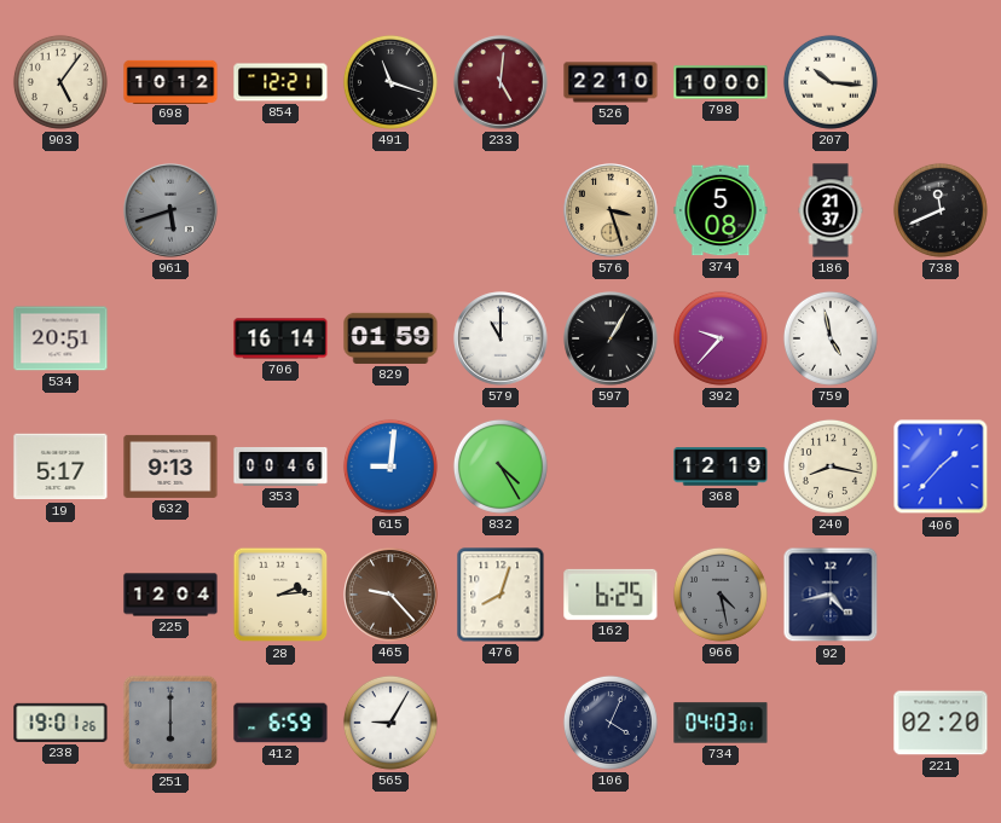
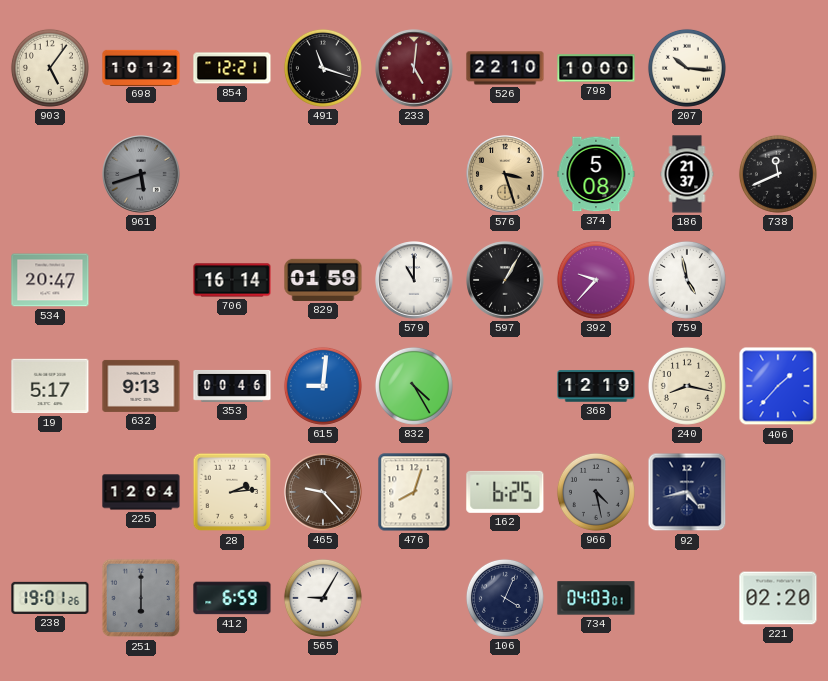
534: 20:51 -> 20:47 (50, 280)
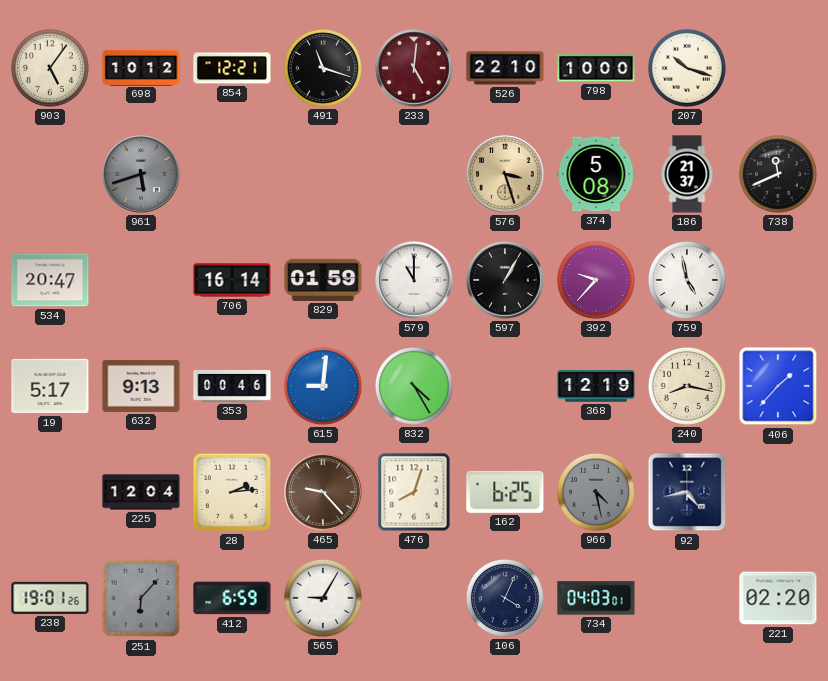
207: 10:16 -> 10:18 (687, 68)
251: 6:00 -> 6:07 (141, 598)
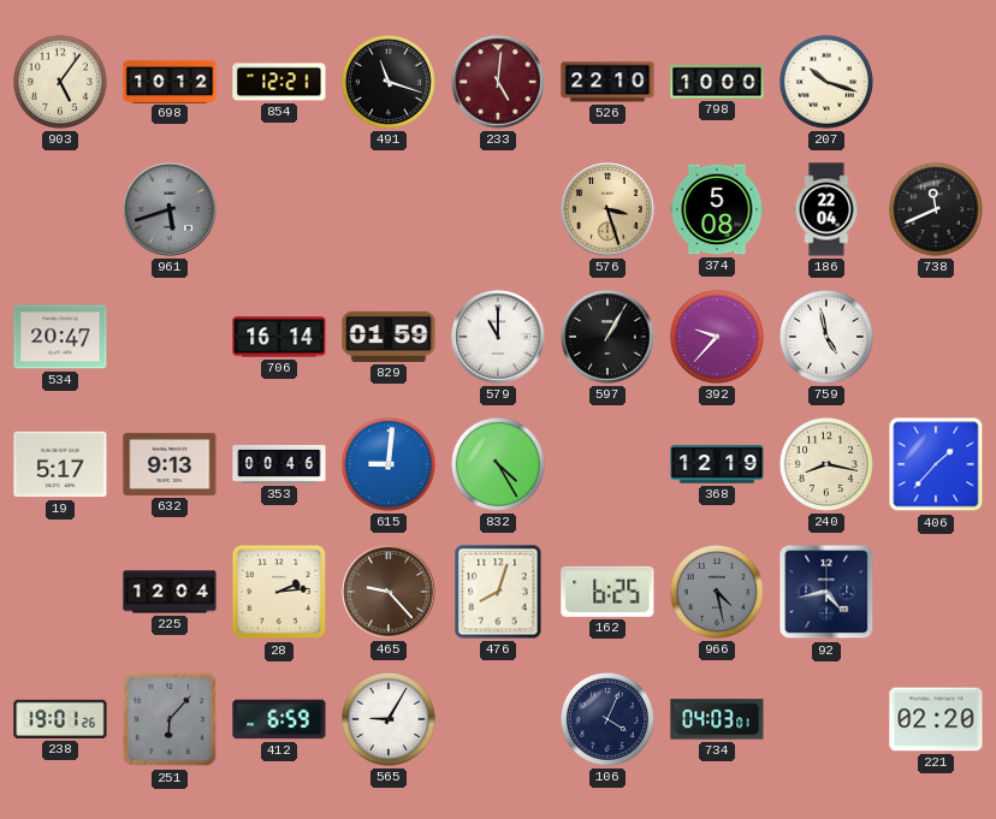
186: 21:37 -> 22:04 (826, 209)
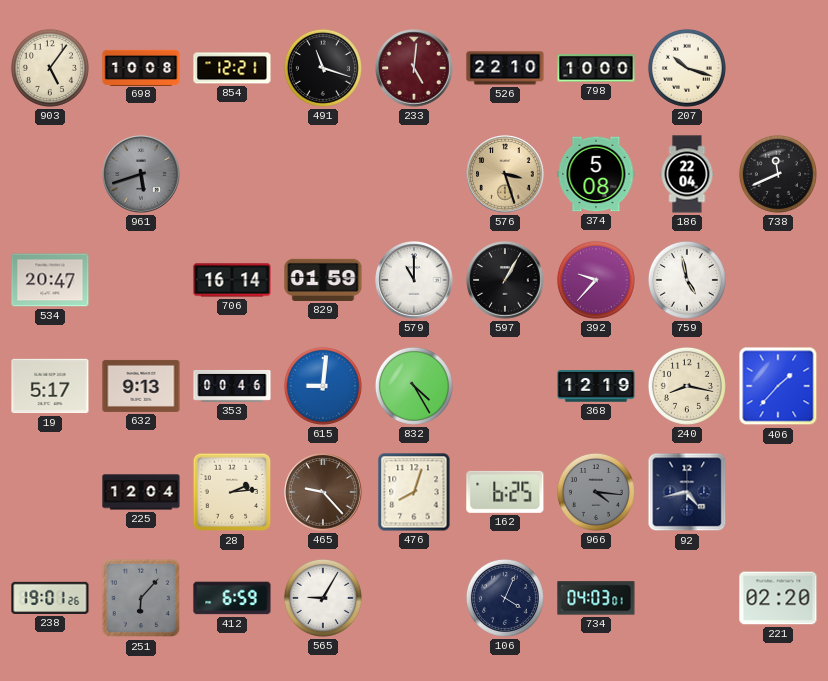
698: 10:12 -> 10:08 (141, 67)
966: 4:28 -> 4:16 (596, 492)
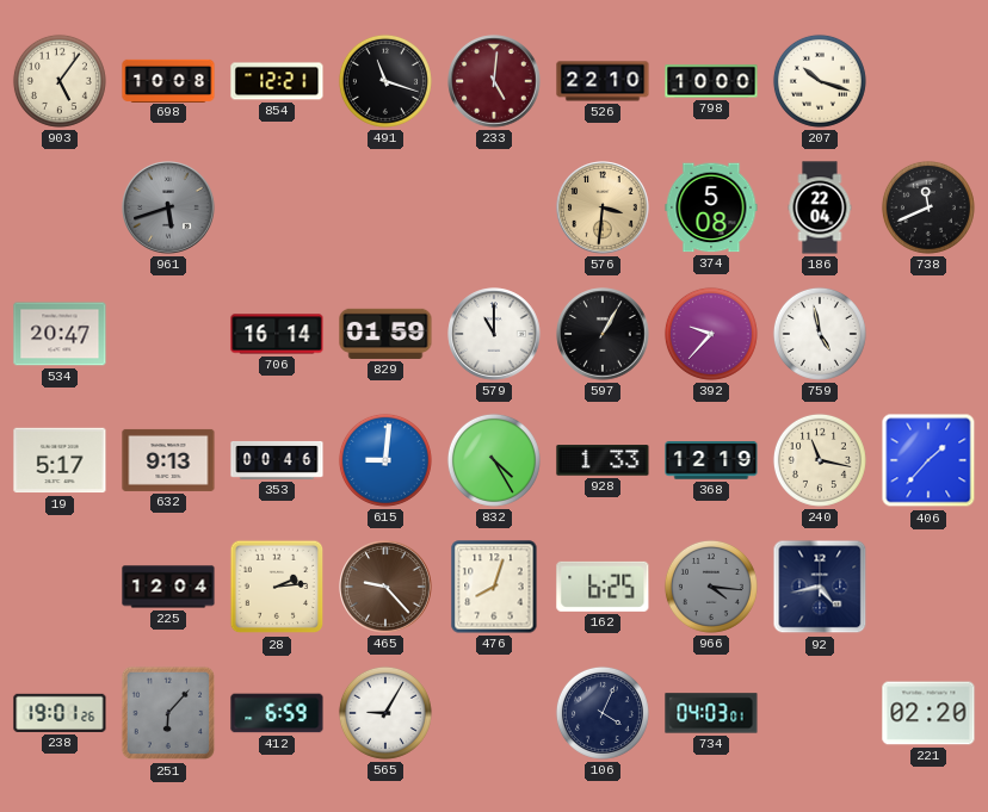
576: 3:27 -> 3:31 (603, 207)
928: none -> 1:33 (603, 460)
240: 8:17 -> 11:17 (820, 460)
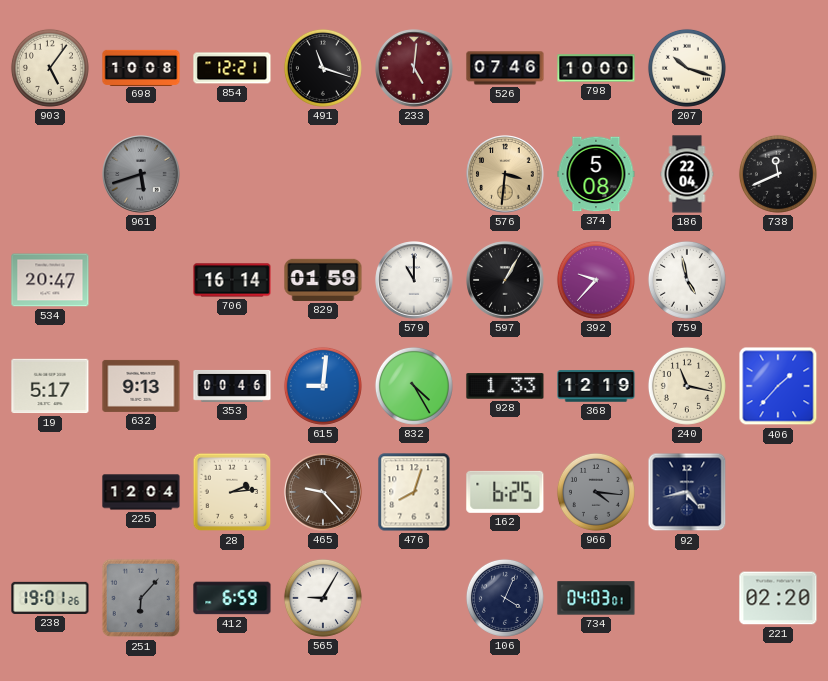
526: 22:10 -> 07:46 (505, 68)
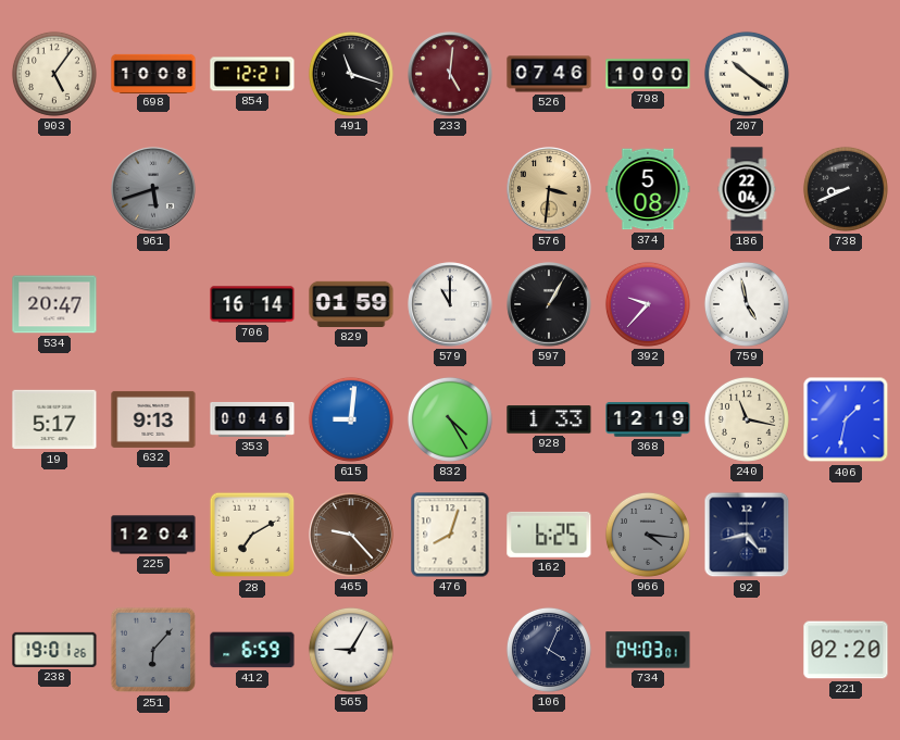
207: 10:18 -> 10:21 (747, 74)
738: 11:41 -> 8:41 (846, 189)
406: 1:37 -> 1:32 (846, 419)
28: 2:14 -> 7:10 (252, 535)
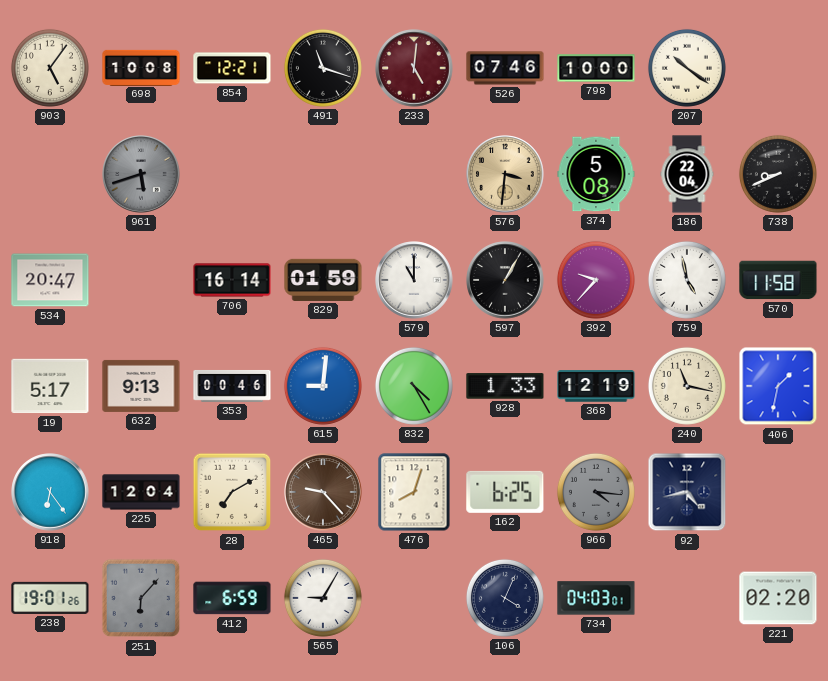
570: none -> 11:58 (778, 280)
918: none -> 6:24 (50, 492)
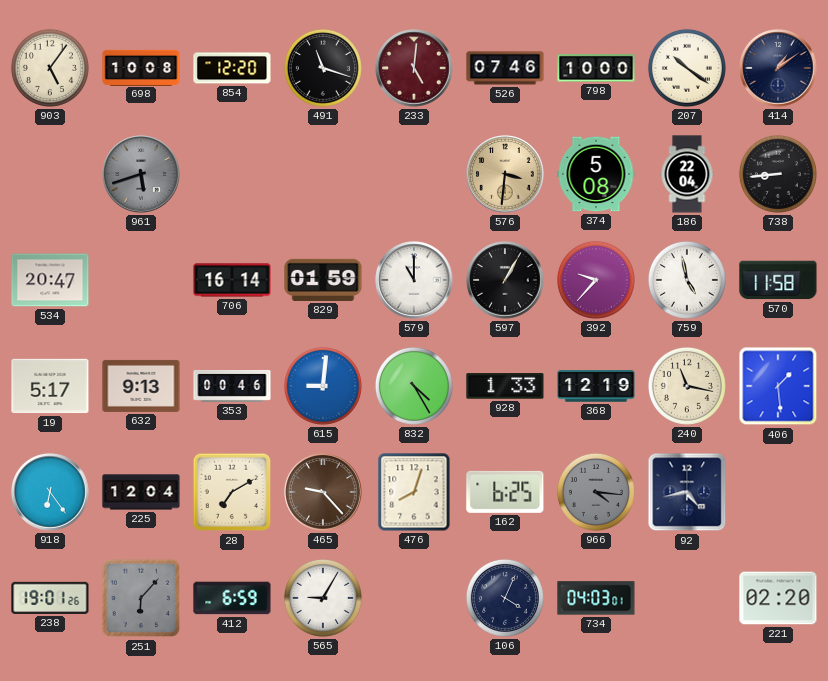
854: 12:21 -> 12:20 (232, 68)
414: none -> 1:09 (778, 68)
738: 8:41 -> 8:44 (778, 174)
406: 1:32 -> 1:29 (778, 386)
